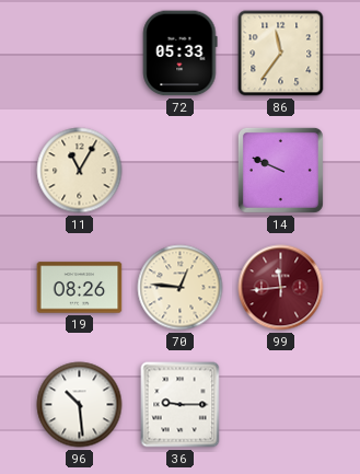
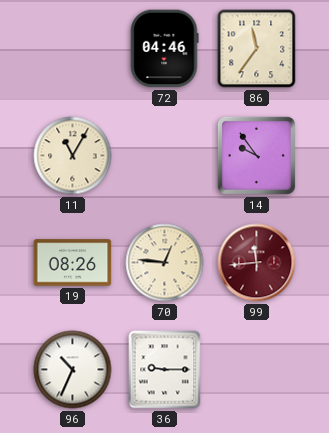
72: 05:33 -> 04:46 (165, 49)
14: 9:49 -> 9:54 (256, 155)
96: 10:29 -> 10:34 (73, 370)
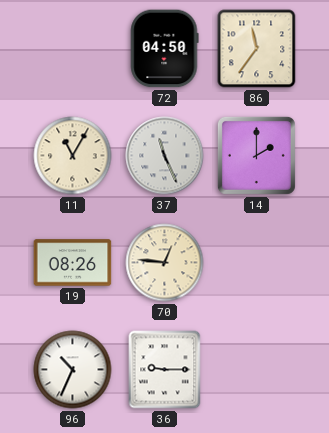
72: 04:46 -> 04:50 (165, 49)
37: none -> 11:26 (165, 156)
14: 9:54 -> 2:00 (256, 155)
99: 11:44 -> none (257, 263)
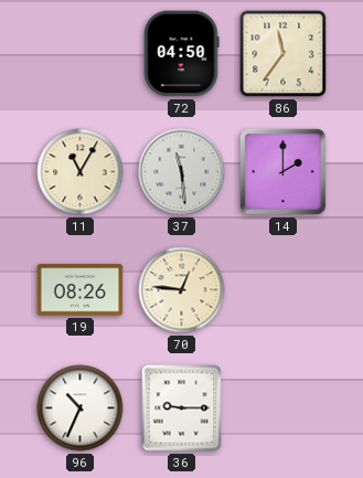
37: 11:26 -> 11:29 (182, 172)
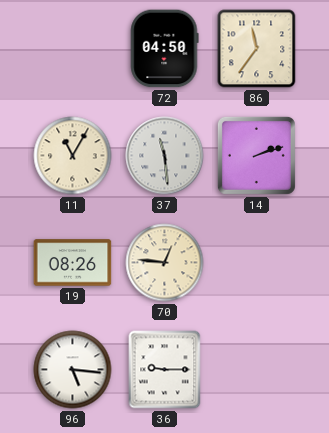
14: 2:00 -> 2:12 (256, 155)
96: 10:34 -> 5:16 (73, 370)
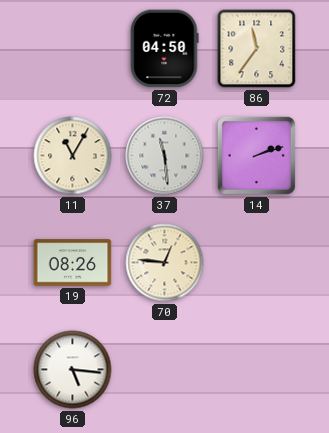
36: 9:15 -> none (165, 370)
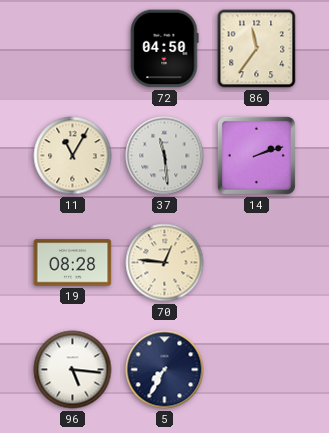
19: 08:26 -> 08:28 (73, 263)
5: none -> 7:35 (165, 370)
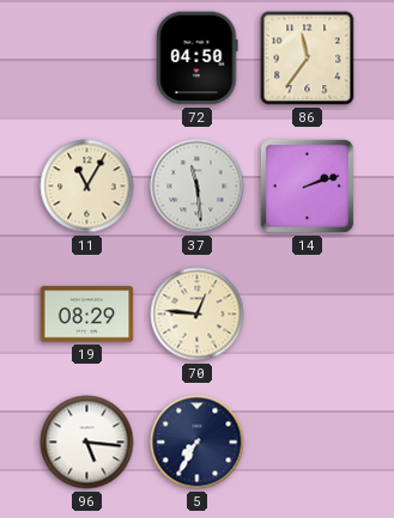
19: 08:28 -> 08:29 (87, 315)
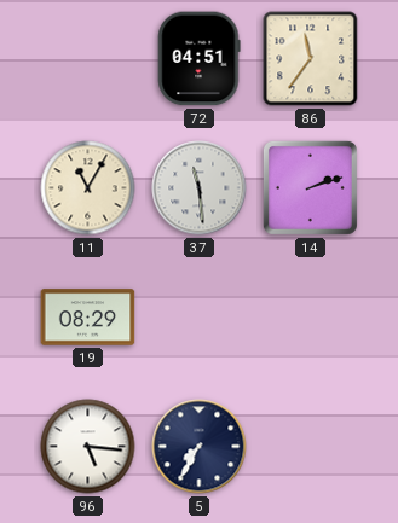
72: 04:50 -> 04:51 (200, 59)
70: 12:46 -> none (198, 315)
